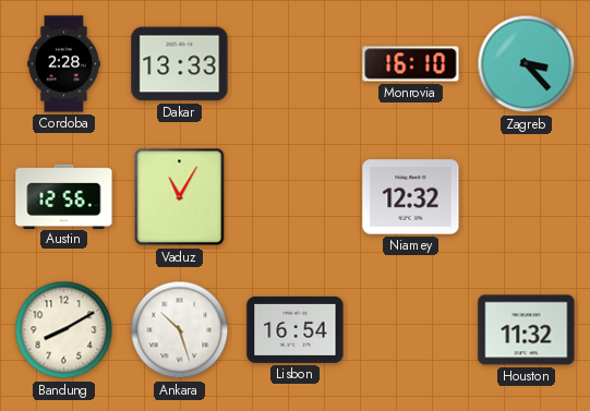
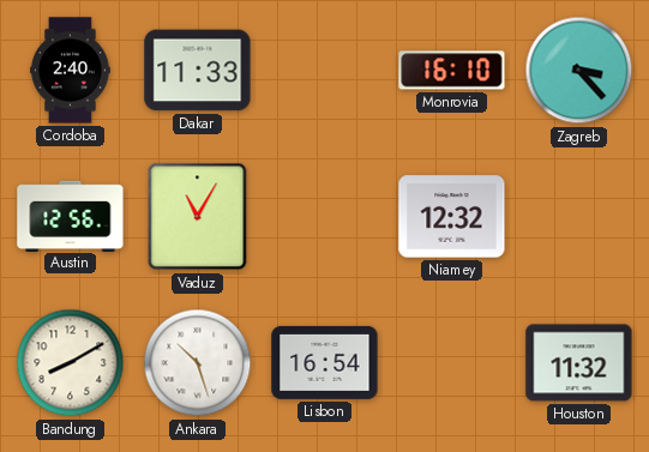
Cordoba: 2:28 -> 2:40 (71, 71)
Dakar: 13:33 -> 11:33 (198, 71)
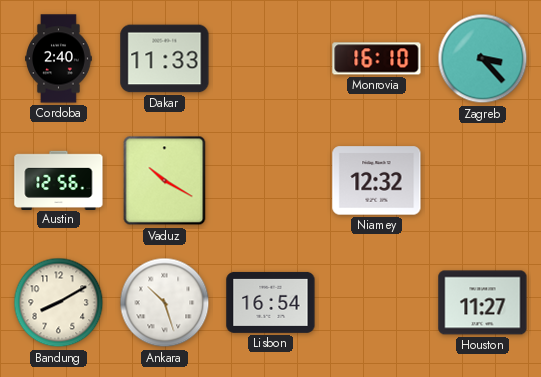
Vaduz: 11:05 -> 10:20 (165, 181)
Houston: 11:32 -> 11:27 (483, 303)
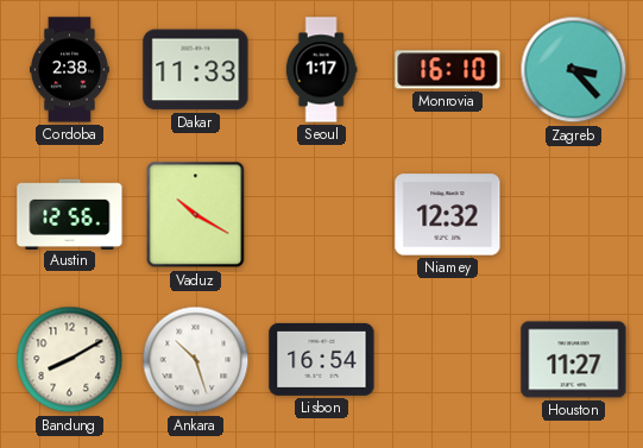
Cordoba: 2:40 -> 2:38 (70, 70)
Seoul: none -> 1:17 (321, 70)
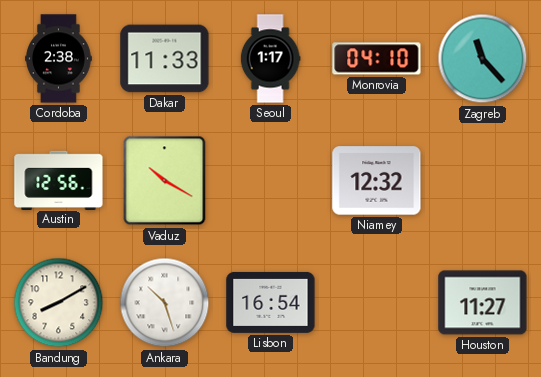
Monrovia: 16:10 -> 04:10 (377, 59)
Zagreb: 3:23 -> 11:23 (483, 59)
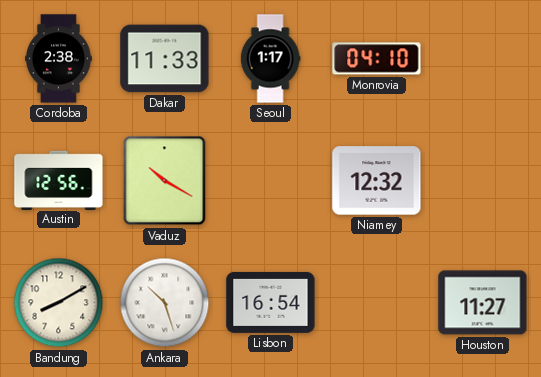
Zagreb: 11:23 -> none (483, 59)
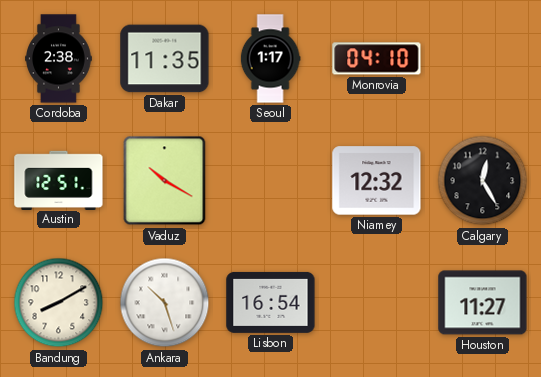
Dakar: 11:33 -> 11:35 (165, 59)
Austin: 12:56 -> 12:51 (59, 180)
Calgary: none -> 12:25 (483, 181)
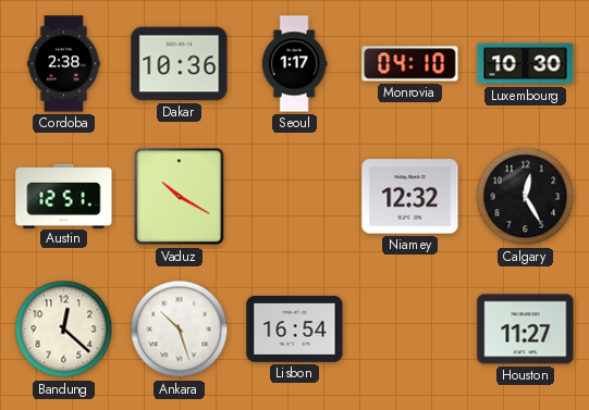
Dakar: 11:35 -> 10:36 (180, 64)
Luxembourg: none -> 10:30 (526, 64)
Bandung: 8:10 -> 12:22 (64, 330)
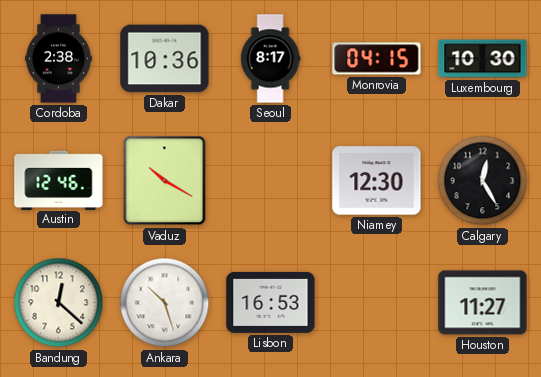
Seoul: 1:17 -> 8:17 (270, 59)
Monrovia: 04:10 -> 04:15 (377, 59)
Austin: 12:51 -> 12:46 (59, 180)
Niamey: 12:32 -> 12:30 (377, 181)
Lisbon: 16:54 -> 16:53 (271, 302)
